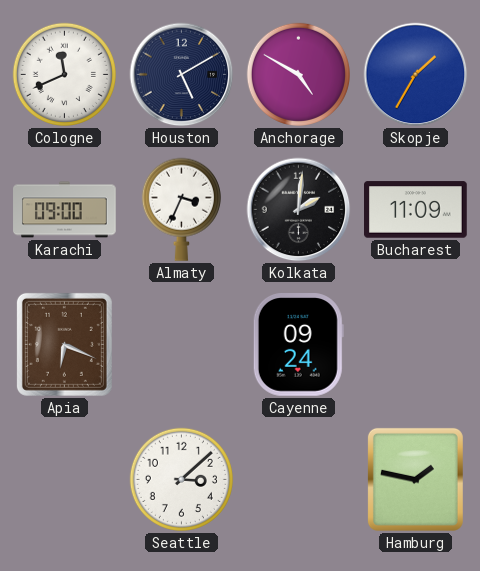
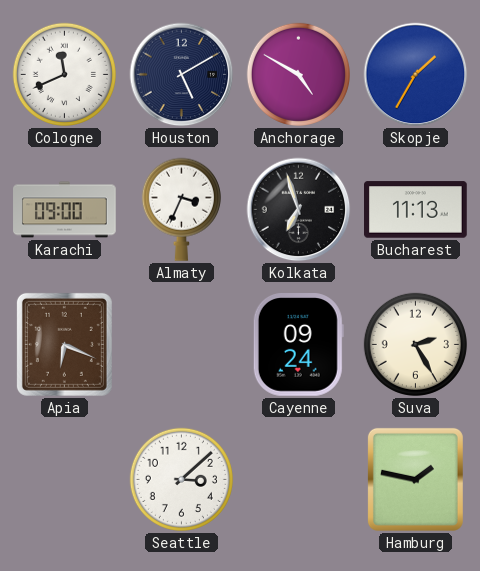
Kolkata: 2:01 -> 6:57 (299, 210)
Bucharest: 11:09 -> 11:13 (416, 210)
Suva: none -> 2:25 (415, 344)
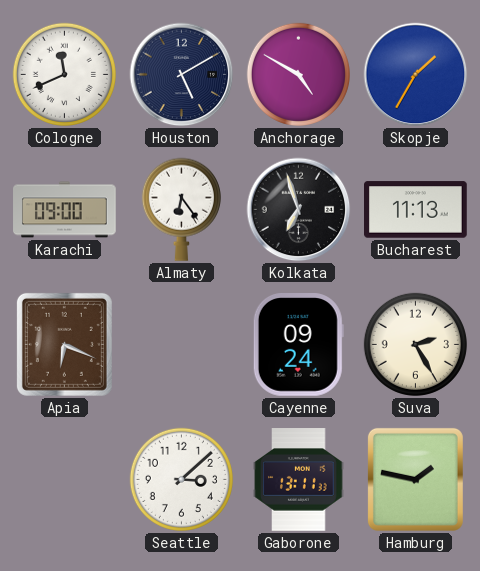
Almaty: 3:34 -> 6:24 (181, 209)
Gaborone: none -> 13:11 (299, 480)
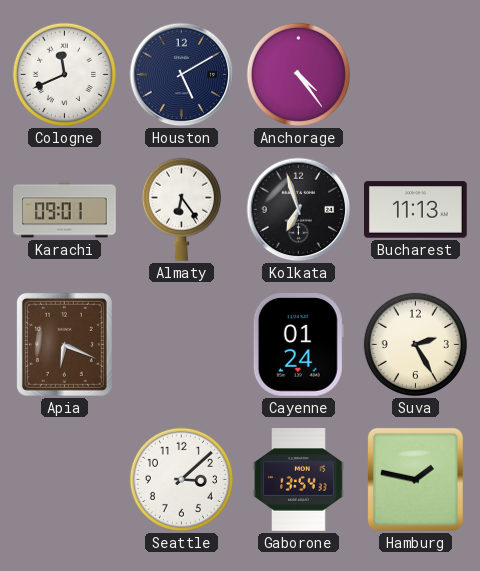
Anchorage: 4:50 -> 4:24 (298, 74)
Skopje: 1:35 -> none (416, 75)
Karachi: 09:00 -> 09:01 (65, 210)
Cayenne: 09:24 -> 01:24 (298, 345)
Gaborone: 13:11 -> 13:54 (299, 480)
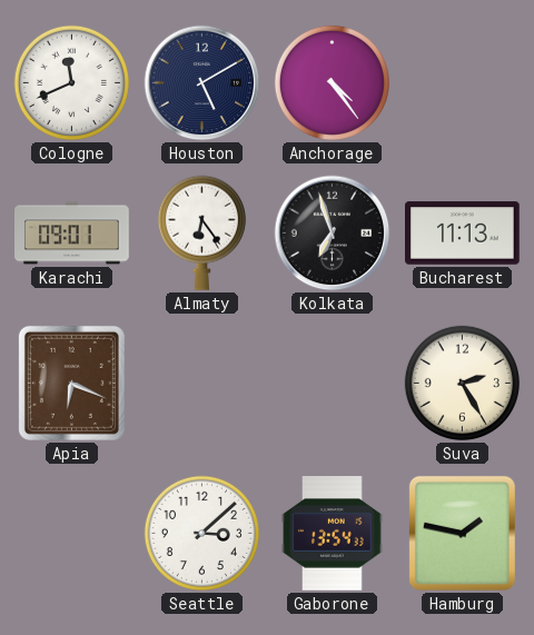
Cayenne: 01:24 -> none (298, 345)
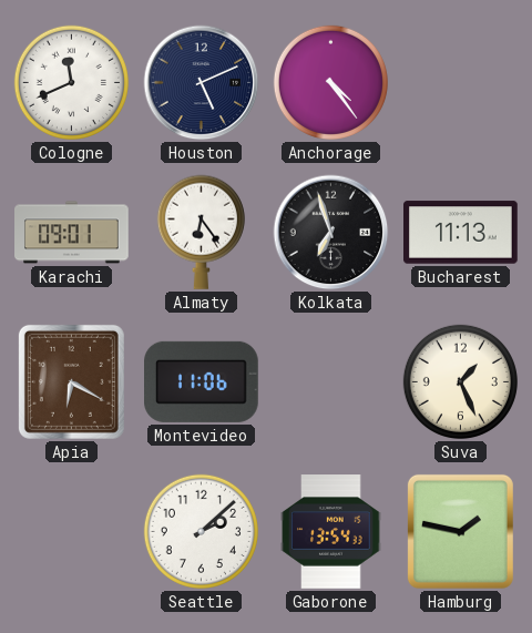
Houston: 5:10 -> 5:11 (202, 83)
Apia: 6:19 -> 6:20 (71, 381)
Montevideo: none -> 11:06 (202, 381)
Suva: 2:25 -> 1:26 (460, 381)
Seattle: 3:08 -> 2:08 (201, 531)
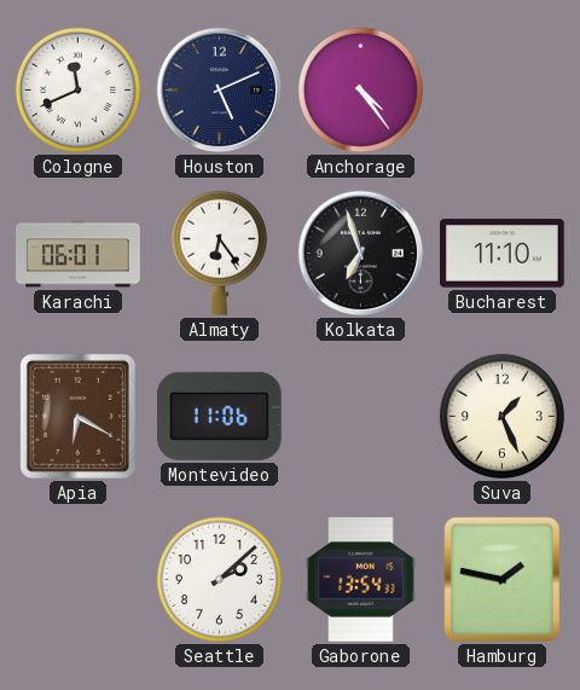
Karachi: 09:01 -> 06:01 (79, 254)
Bucharest: 11:13 -> 11:10 (503, 254)
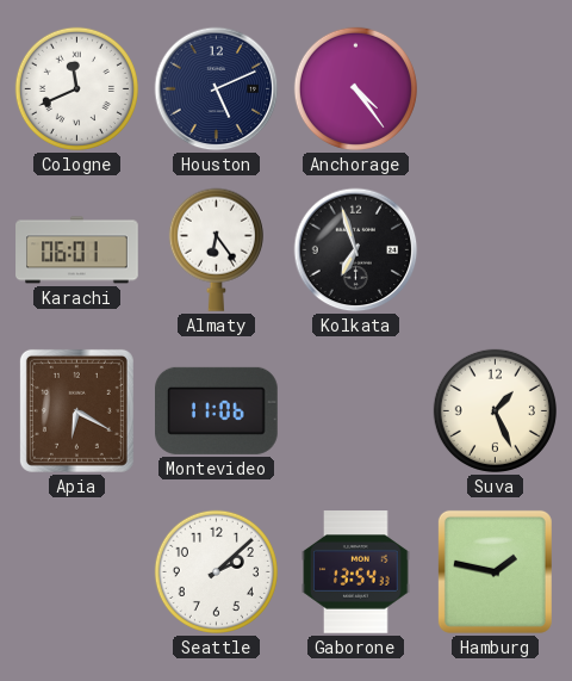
Bucharest: 11:10 -> none (503, 254)
